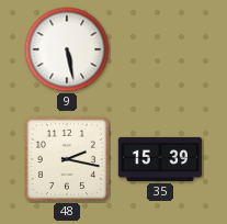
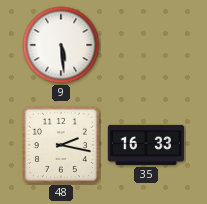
9: 5:28 -> 5:29 (61, 45)
35: 15:39 -> 16:33 (146, 145)
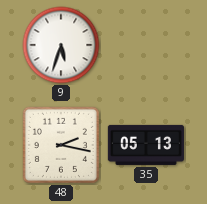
9: 5:29 -> 5:33 (61, 45)
35: 16:33 -> 05:13 (146, 145)
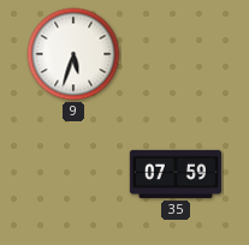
48: 2:17 -> none (61, 145)
35: 05:13 -> 07:59 (176, 174)
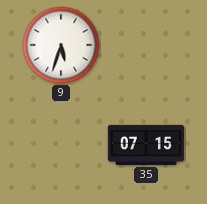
35: 07:59 -> 07:15 (146, 145)
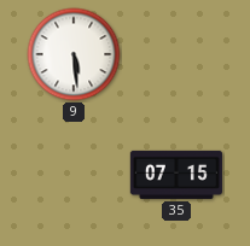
9: 5:33 -> 5:29 (74, 54)
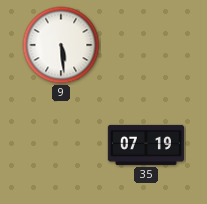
35: 07:15 -> 07:19 (146, 145)
